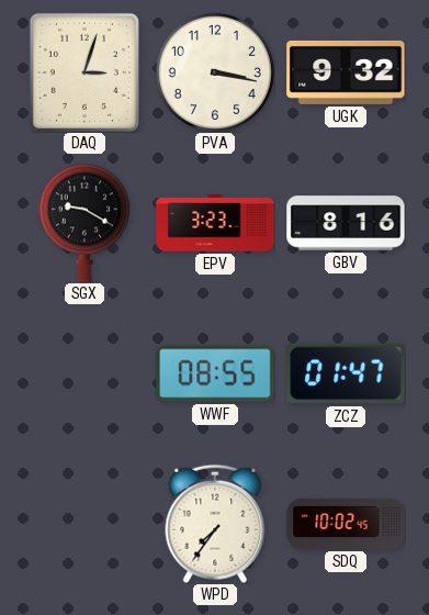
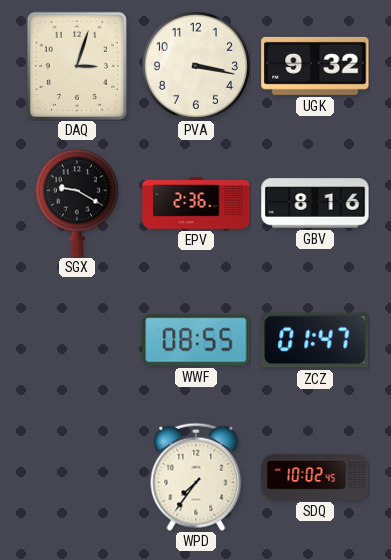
EPV: 3:23 -> 2:36 (196, 203)
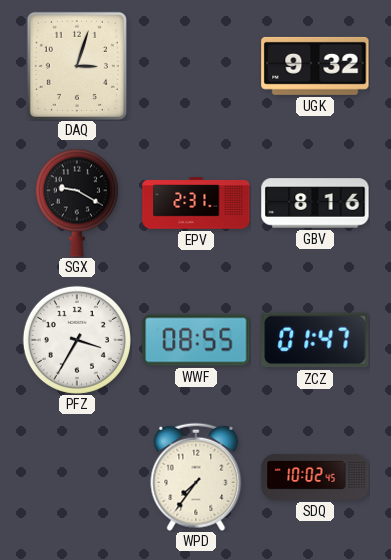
PVA: 3:17 -> none (196, 66)
EPV: 2:36 -> 2:31 (196, 203)
PFZ: none -> 3:35 (77, 340)
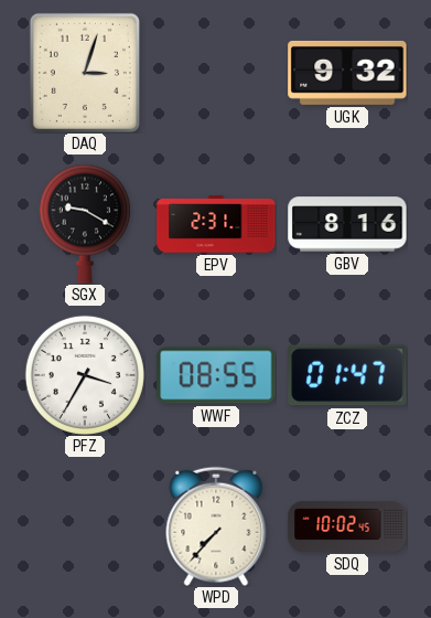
WPD: 7:36 -> 7:37 (216, 526)
